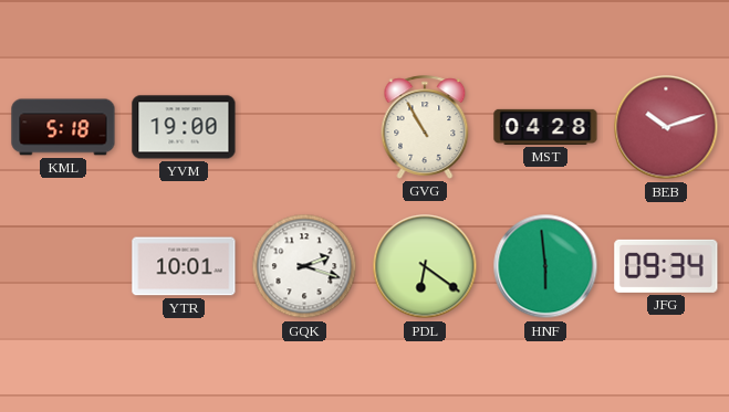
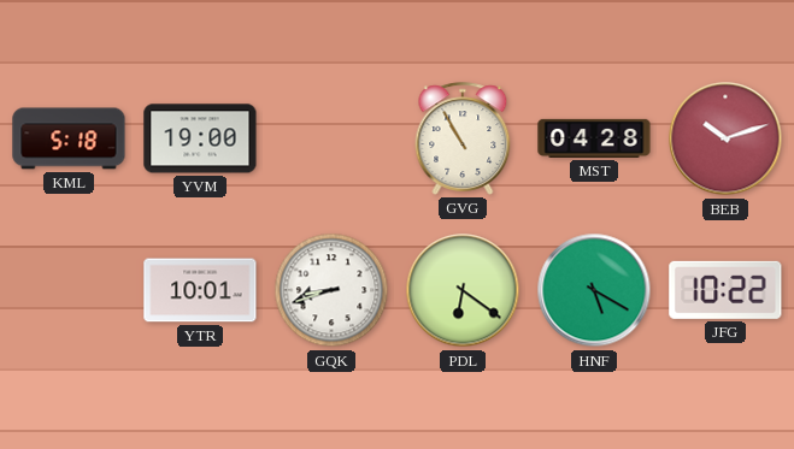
GQK: 2:18 -> 8:42 (331, 290)
HNF: 5:59 -> 5:20 (594, 290)
JFG: 09:34 -> 10:22 (725, 290)
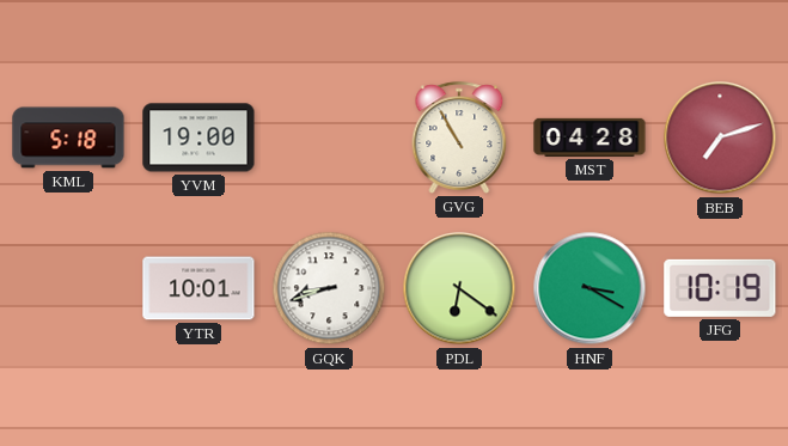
BEB: 10:12 -> 7:12 (720, 138)
HNF: 5:20 -> 3:20 (590, 288)
JFG: 10:22 -> 10:19 (720, 288)
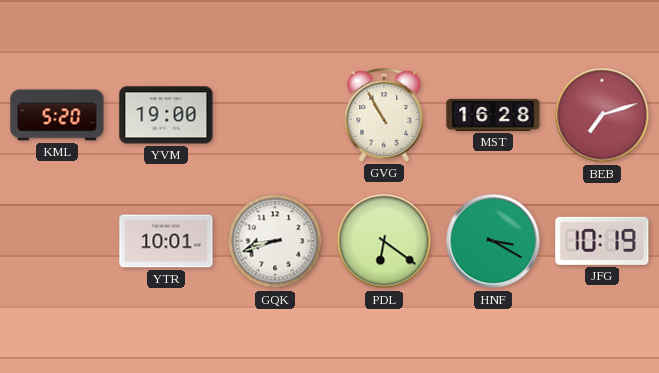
KML: 5:18 -> 5:20 (57, 115)
MST: 04:28 -> 16:28 (493, 115)
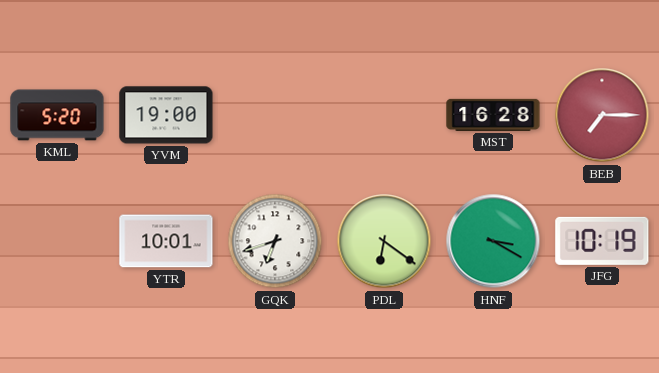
GVG: 10:55 -> none (384, 115)
BEB: 7:12 -> 7:15 (602, 115)
GQK: 8:42 -> 6:42 (275, 241)
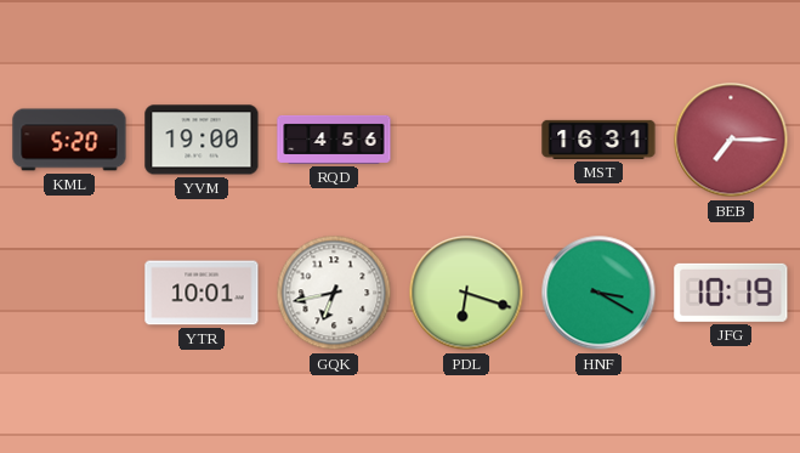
RQD: none -> 4:56 (334, 140)
MST: 16:28 -> 16:31 (598, 140)
GQK: 6:42 -> 6:43 (334, 293)
PDL: 6:21 -> 6:18 (466, 293)
